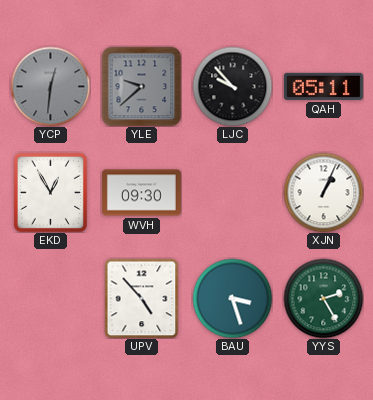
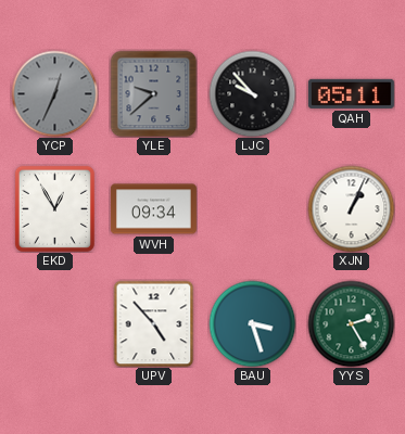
YCP: 12:31 -> 12:34 (54, 93)
WVH: 09:30 -> 09:34 (153, 209)
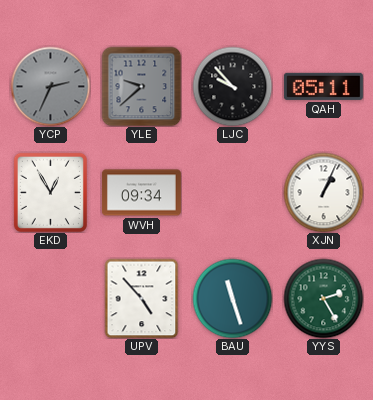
YCP: 12:34 -> 2:34 (50, 86)
BAU: 3:27 -> 11:27 (232, 298)
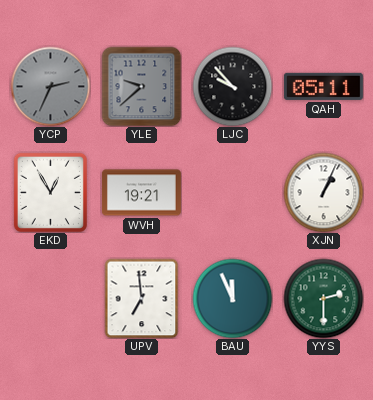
WVH: 09:34 -> 19:21 (141, 193)
UPV: 4:53 -> 6:59 (142, 298)
BAU: 11:27 -> 11:56 (232, 298)
YYS: 2:25 -> 2:30 (323, 298)
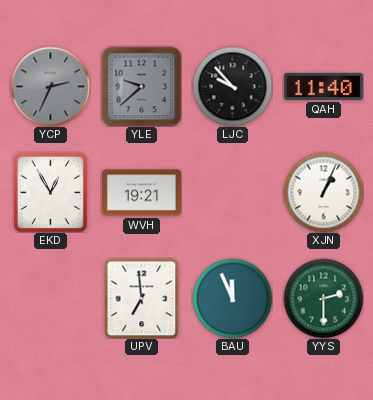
QAH: 05:11 -> 11:40 (323, 86)
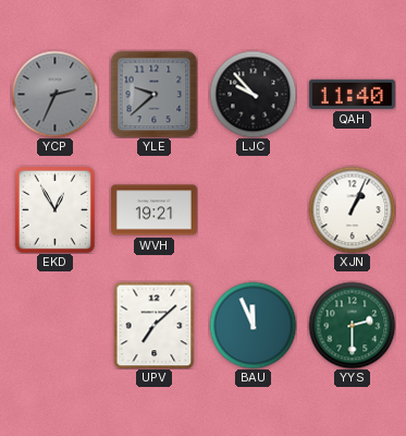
UPV: 6:59 -> 7:08 (155, 325)
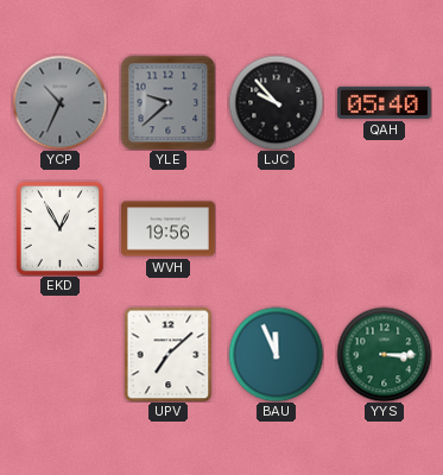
YCP: 2:34 -> 10:34 (59, 102)
QAH: 11:40 -> 05:40 (384, 102)
WVH: 19:21 -> 19:56 (167, 229)
XJN: 1:04 -> none (352, 209)
YYS: 2:30 -> 3:15 (384, 354)
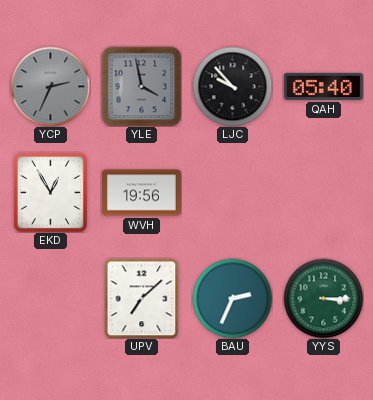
YCP: 10:34 -> 2:34 (50, 86)
YLE: 9:38 -> 3:58 (141, 86)
BAU: 11:56 -> 2:34 (232, 298)
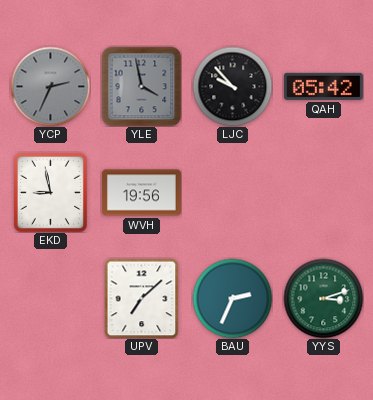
QAH: 05:40 -> 05:42 (323, 86)
EKD: 12:55 -> 8:58 (50, 192)
YYS: 3:15 -> 3:12 (323, 298)
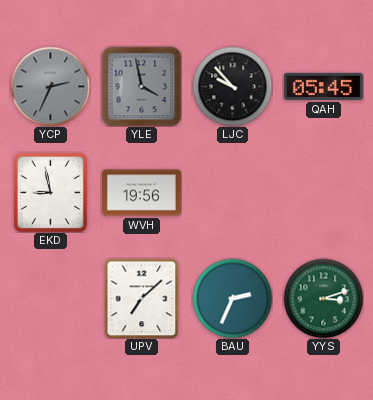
QAH: 05:42 -> 05:45 (323, 86)
